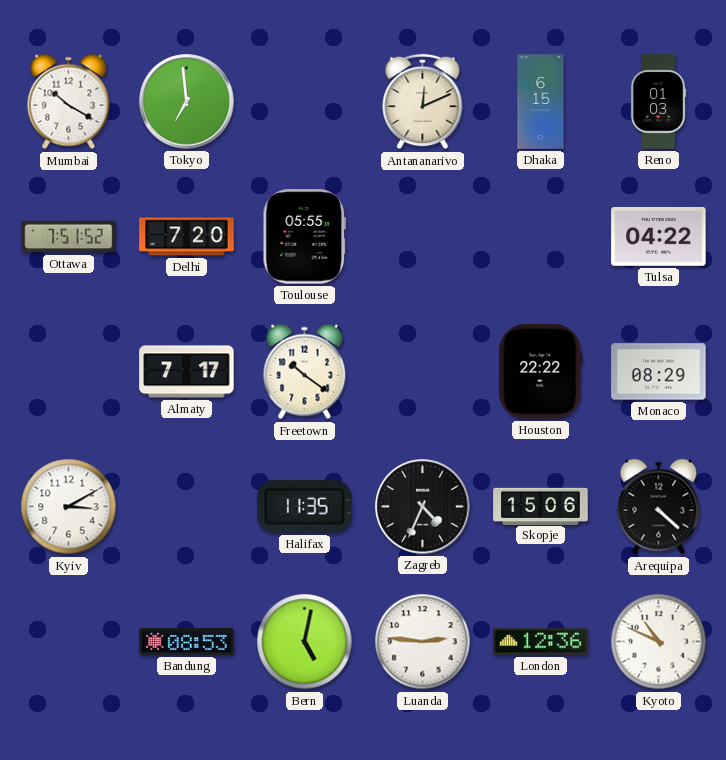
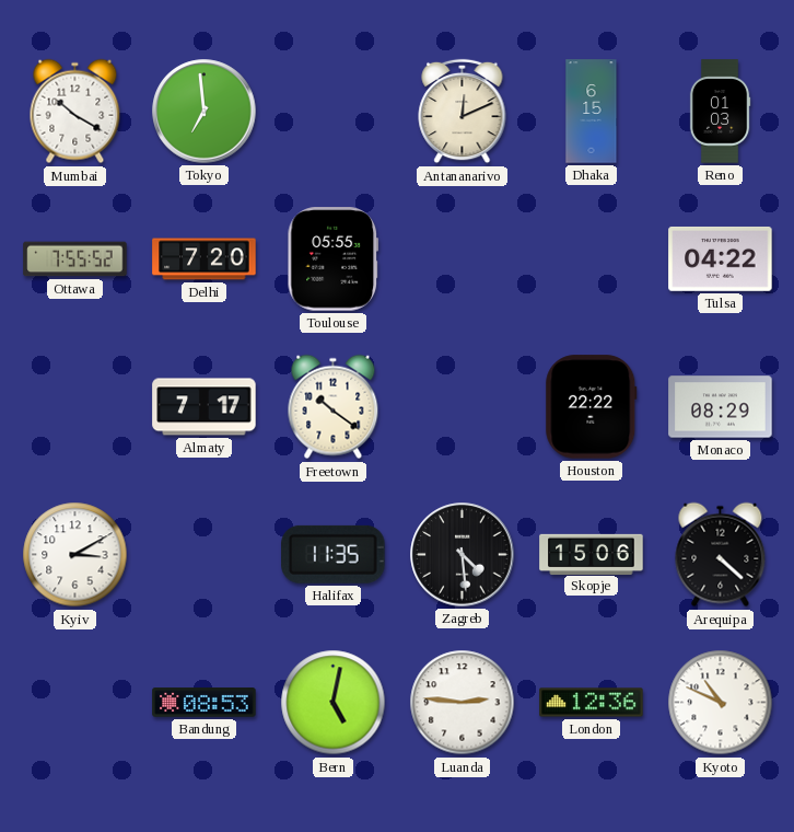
Ottawa: 7:51 -> 7:55 (75, 259)
Zagreb: 4:34 -> 4:29 (463, 555)
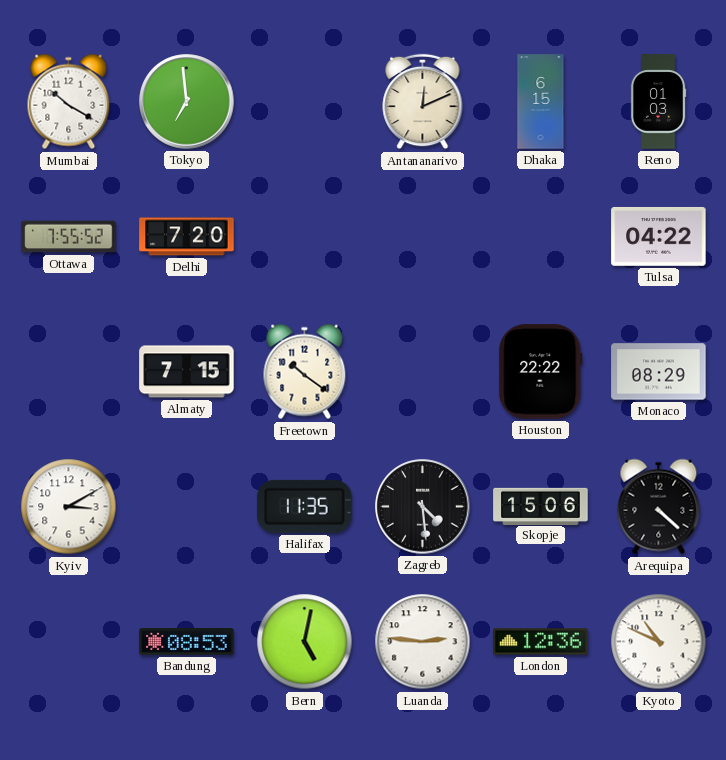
Toulouse: 05:55 -> none (334, 259)
Almaty: 7:17 -> 7:15 (187, 372)
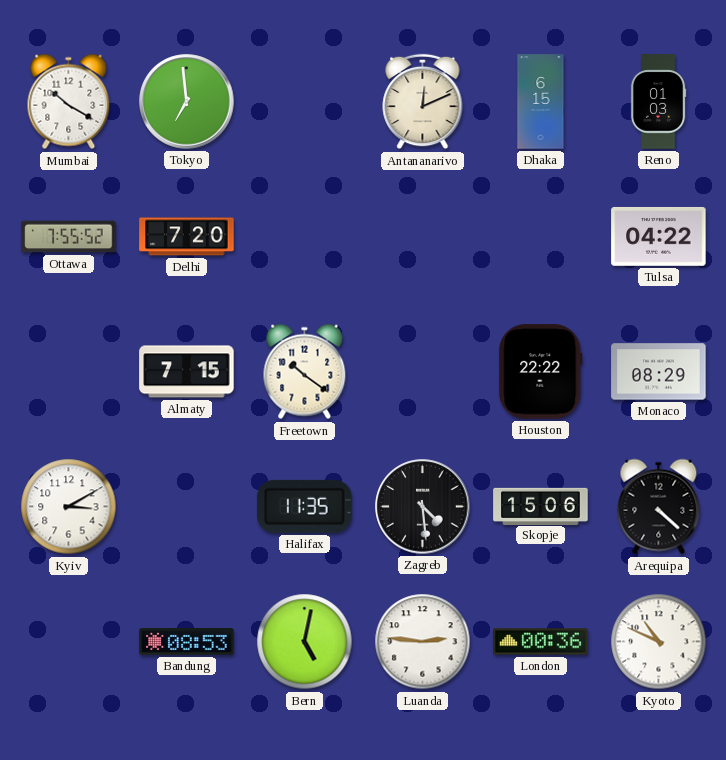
London: 12:36 -> 00:36 (541, 642)
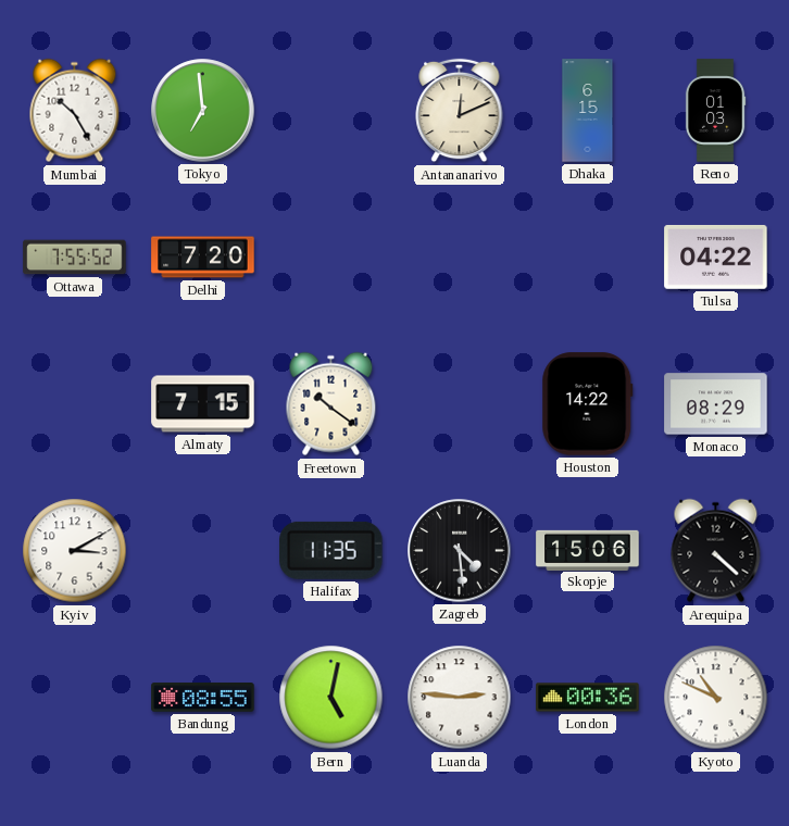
Mumbai: 10:20 -> 10:25 (75, 111)
Houston: 22:22 -> 14:22 (588, 404)
Bandung: 08:53 -> 08:55 (203, 698)
